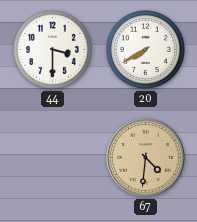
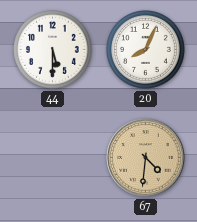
44: 3:30 -> 5:30 (53, 50)
20: 7:40 -> 8:04 (146, 50)
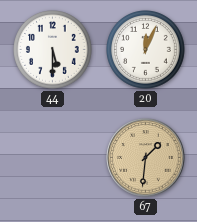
20: 8:04 -> 12:04 (146, 50)
67: 4:31 -> 1:31 (146, 158)
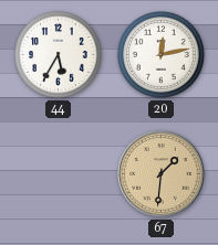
44: 5:30 -> 5:35 (59, 55)
20: 12:04 -> 12:13 (162, 55)
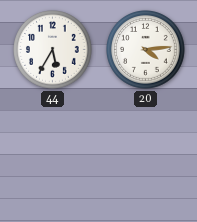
20: 12:13 -> 4:14 (146, 50)
67: 1:31 -> none (162, 174)
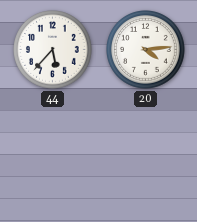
44: 5:35 -> 5:37 (53, 50)
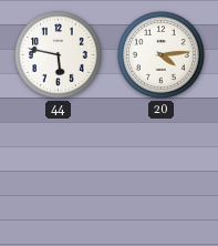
44: 5:37 -> 5:47 (59, 55)
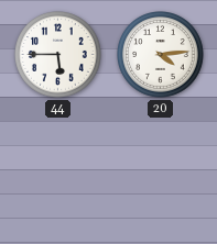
44: 5:47 -> 5:45 (58, 55)
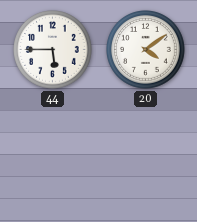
20: 4:14 -> 4:09 (146, 50)
